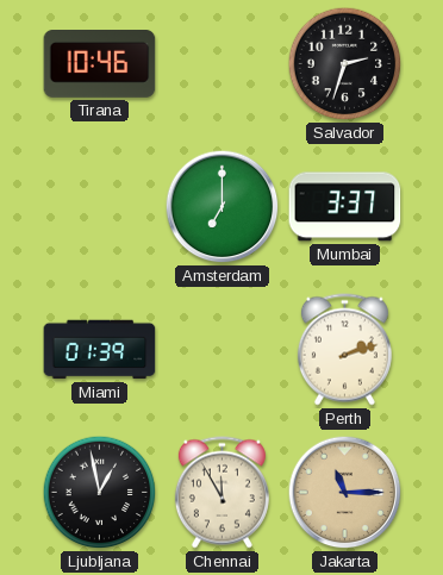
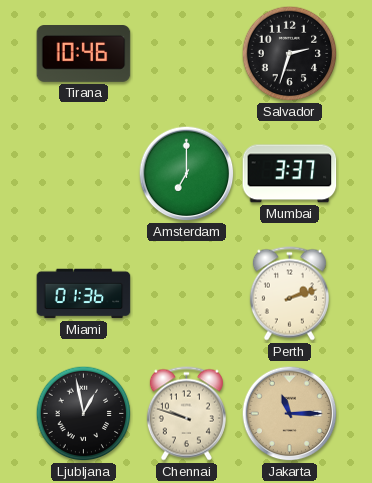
Miami: 01:39 -> 01:36 (84, 294)
Chennai: 11:55 -> 9:48 (186, 414)
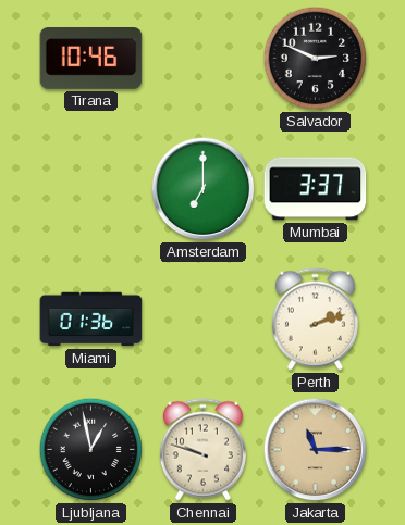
Salvador: 2:33 -> 2:49 (316, 59)
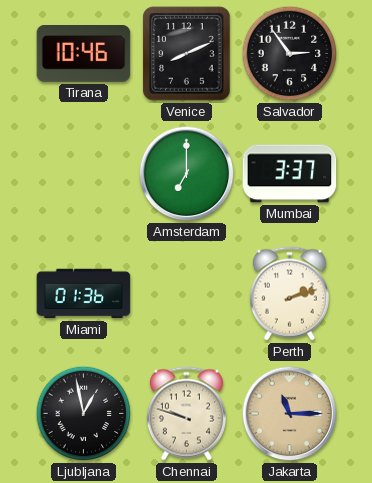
Venice: none -> 8:11 (187, 54)
Salvador: 2:49 -> 2:54 (290, 54)
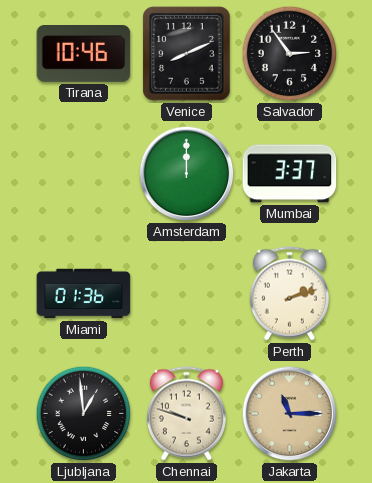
Amsterdam: 7:00 -> 12:00 (187, 174)
Ljubljana: 12:58 -> 12:59 (84, 414)
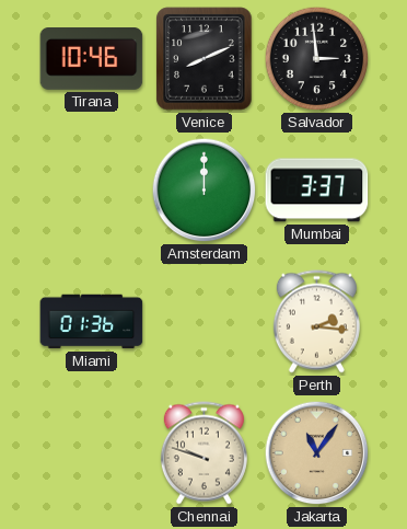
Salvador: 2:54 -> 2:59 (317, 59)
Perth: 2:12 -> 2:16 (316, 322)
Ljubljana: 12:59 -> none (84, 414)
Jakarta: 11:15 -> 11:06 (317, 453)
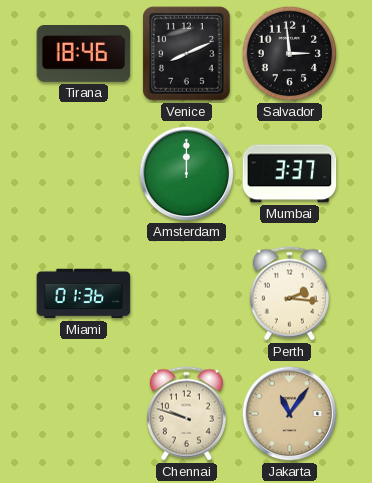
Tirana: 10:46 -> 18:46 (84, 54)
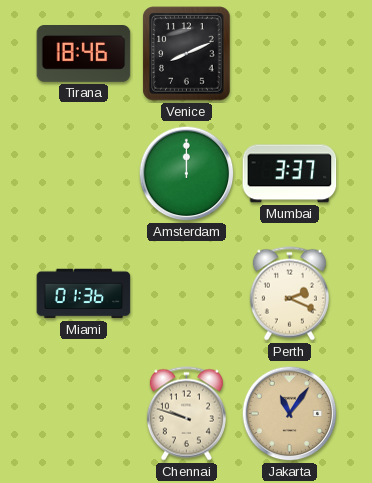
Salvador: 2:59 -> none (290, 54)
Perth: 2:16 -> 2:19 (289, 294)
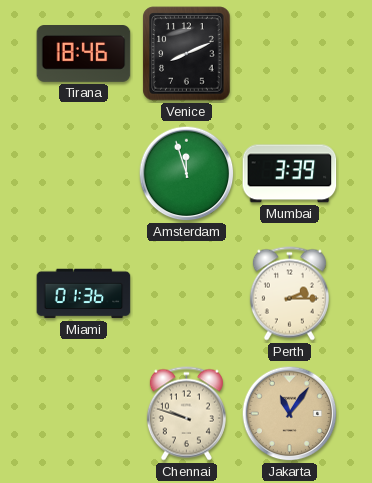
Amsterdam: 12:00 -> 11:57 (187, 174)
Mumbai: 3:37 -> 3:39 (290, 174)
Perth: 2:19 -> 2:15 (289, 294)
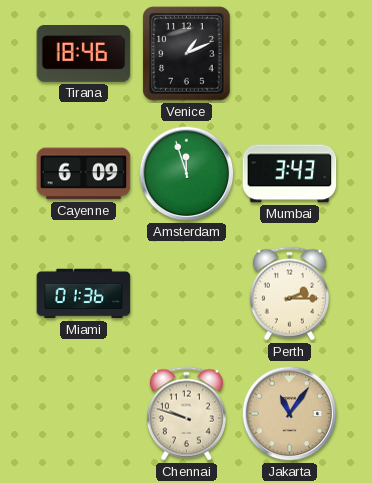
Venice: 8:11 -> 1:11 (187, 54)
Cayenne: none -> 6:09 (84, 174)
Mumbai: 3:39 -> 3:43 (290, 174)
